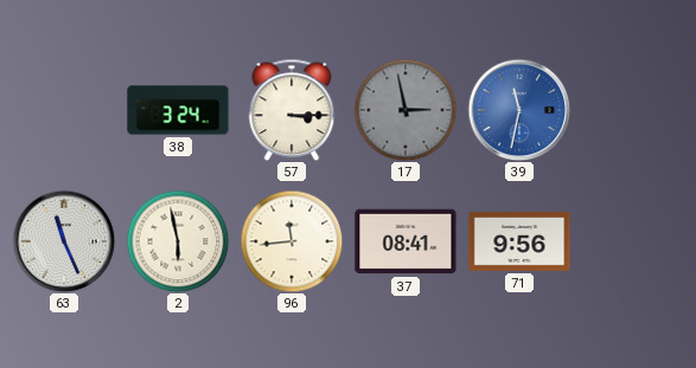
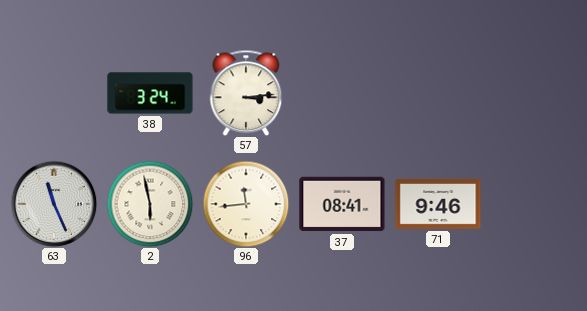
57: 3:15 -> 3:14 (246, 93)
17: 2:58 -> none (406, 110)
39: 11:32 -> none (519, 110)
71: 9:56 -> 9:46 (438, 205)
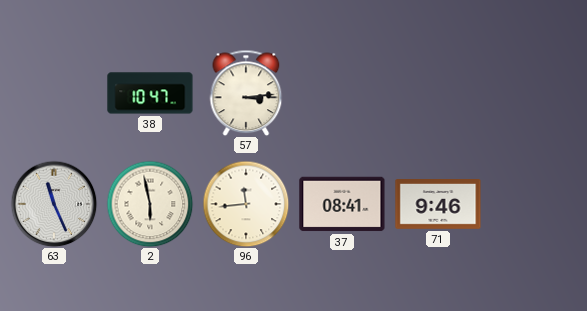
38: 3:24 -> 10:47 (150, 93)
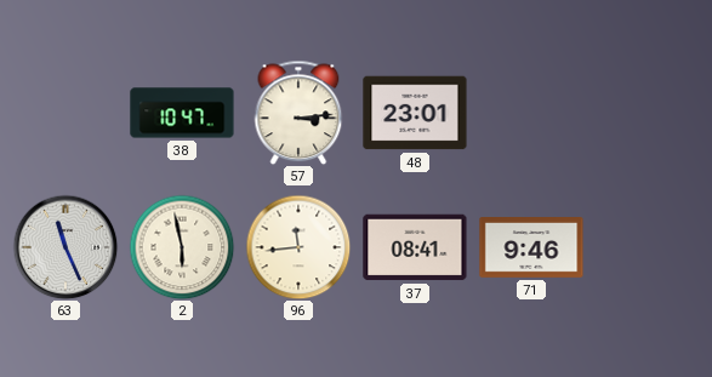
48: none -> 23:01 (415, 113)
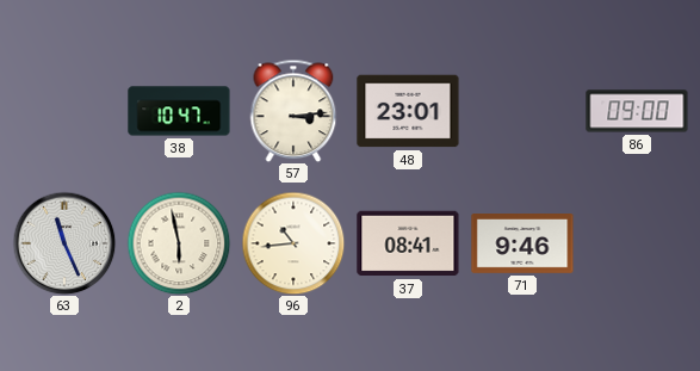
86: none -> 09:00 (637, 111)
96: 11:44 -> 10:44 (293, 243)
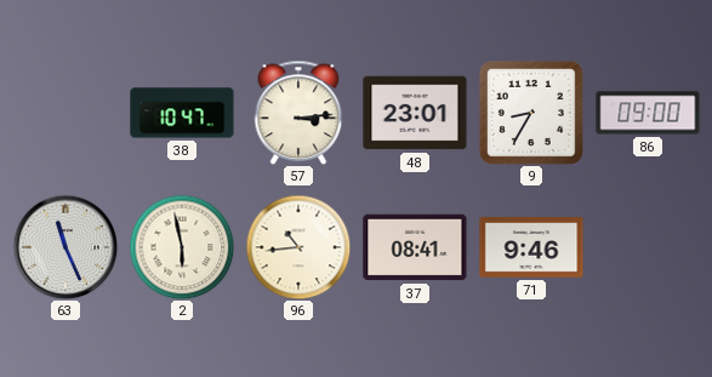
9: none -> 8:35 (531, 113)
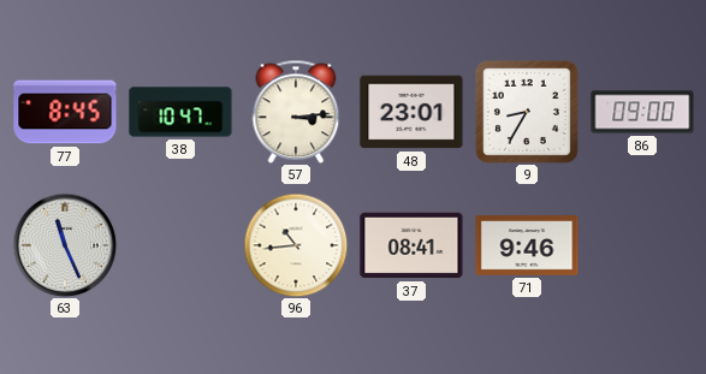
77: none -> 8:45 (65, 112)
2: 5:58 -> none (182, 247)
